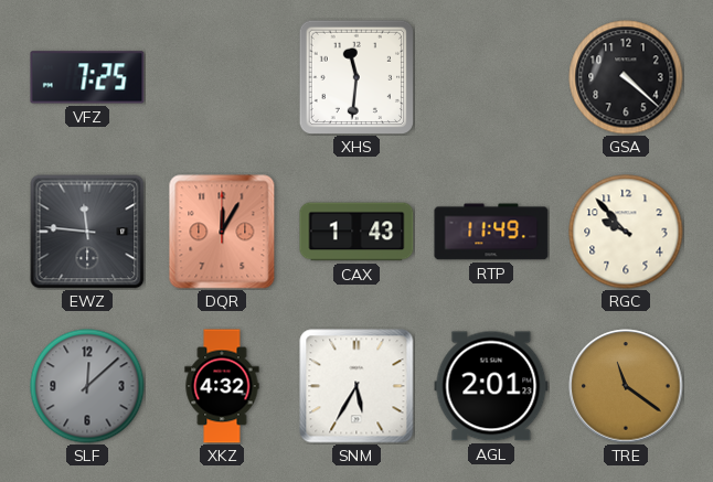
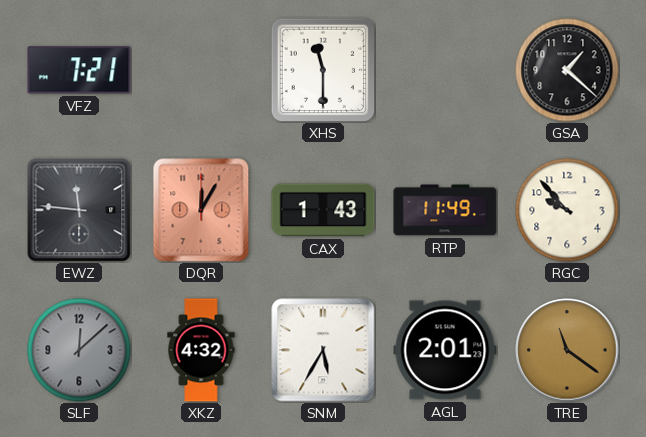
VFZ: 7:25 -> 7:21 (79, 70)
XHS: 11:31 -> 11:30 (322, 69)
GSA: 4:22 -> 1:22 (567, 70)
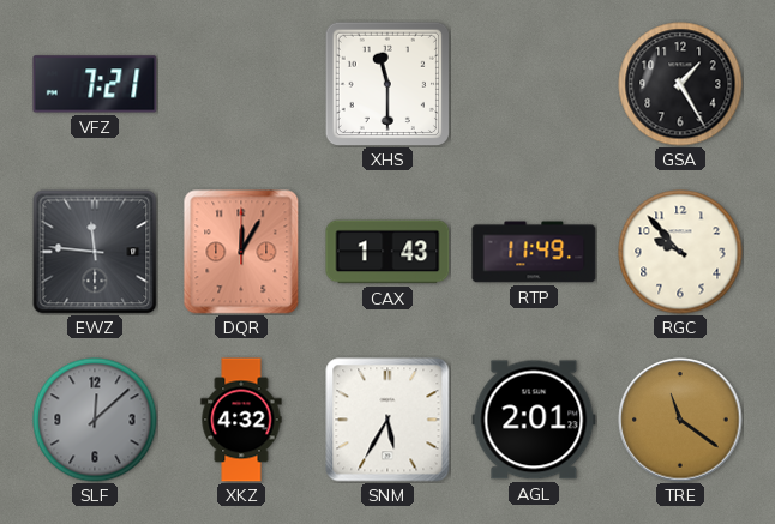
GSA: 1:22 -> 1:25 (680, 84)
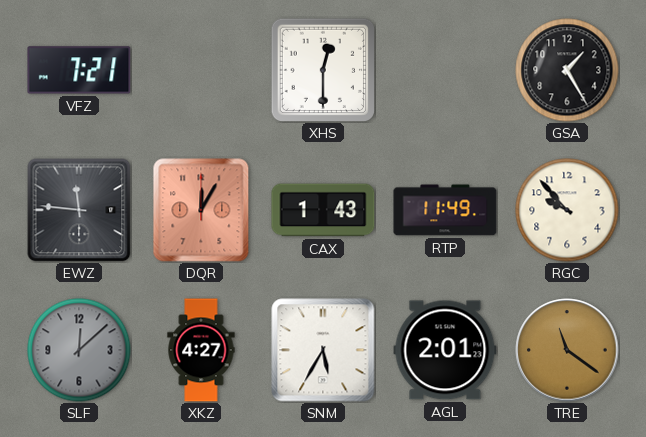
XHS: 11:30 -> 12:30 (322, 69)
XKZ: 4:32 -> 4:27 (201, 350)
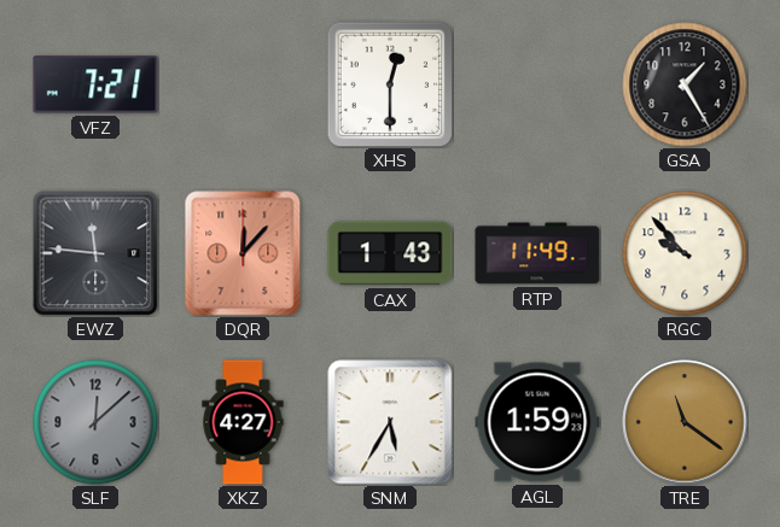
DQR: 12:05 -> 12:07 (243, 253)
AGL: 2:01 -> 1:59 (537, 422)
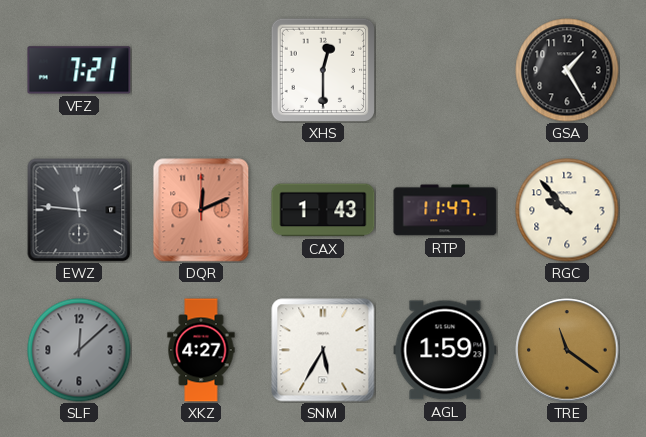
DQR: 12:07 -> 12:11 (201, 210)
RTP: 11:49 -> 11:47 (445, 210)
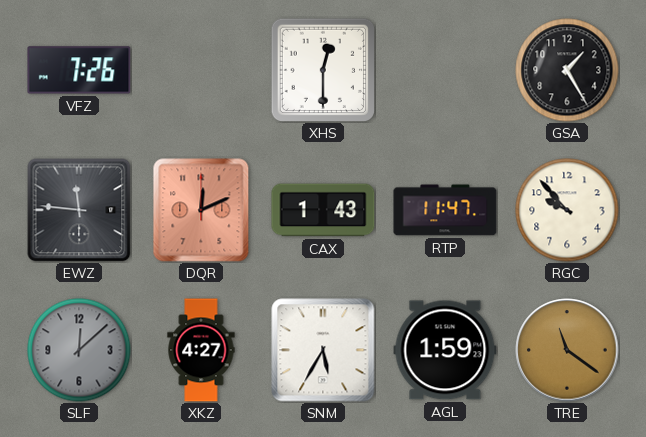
VFZ: 7:21 -> 7:26 (79, 70)
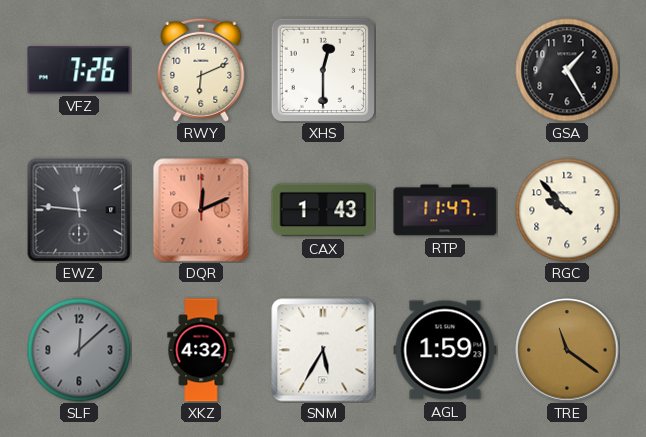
RWY: none -> 6:11 (201, 70)
XKZ: 4:27 -> 4:32 (201, 350)
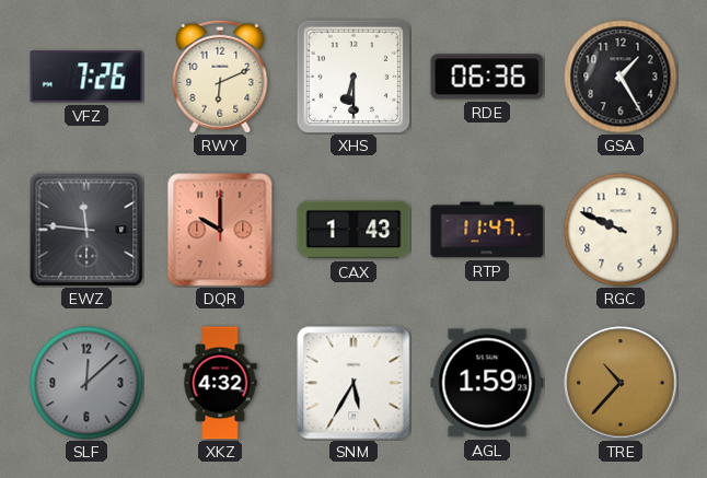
XHS: 12:30 -> 6:30 (352, 75)
RDE: none -> 06:36 (487, 77)
DQR: 12:11 -> 10:00 (220, 230)
RGC: 9:53 -> 9:49 (621, 230)
TRE: 11:21 -> 10:37 (621, 383)
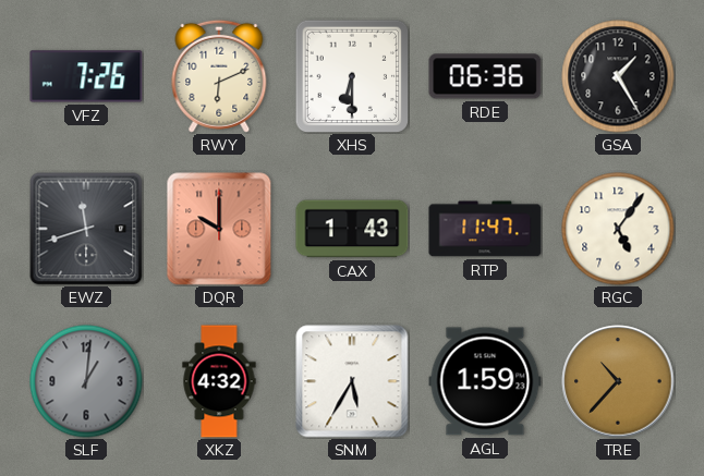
EWZ: 11:46 -> 11:42 (86, 229)
RGC: 9:49 -> 5:06 (618, 229)
SLF: 12:08 -> 1:01 (86, 381)
